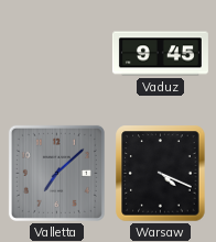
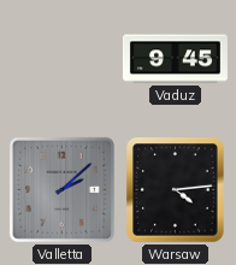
Valletta: 7:08 -> 2:08 (61, 189)
Warsaw: 4:19 -> 4:14 (176, 190)
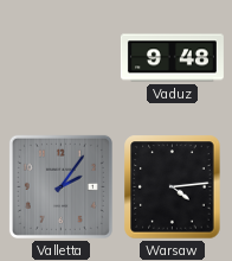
Vaduz: 9:45 -> 9:48 (172, 58)
Valletta: 2:08 -> 2:06 (60, 186)
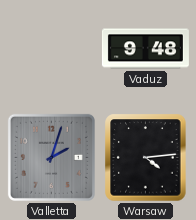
Valletta: 2:06 -> 2:03 (51, 157)
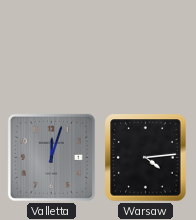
Vaduz: 9:48 -> none (145, 49)
Valletta: 2:03 -> 12:03 (51, 157)
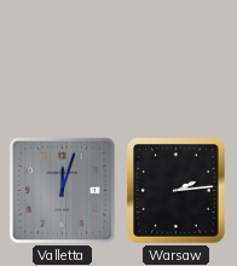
Warsaw: 4:14 -> 2:14 (177, 191)
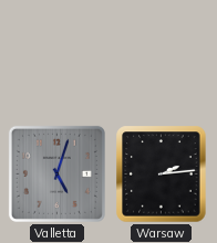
Valletta: 12:03 -> 5:03 (56, 173)
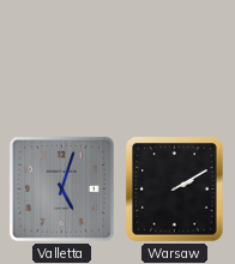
Warsaw: 2:14 -> 2:10 (175, 190)
